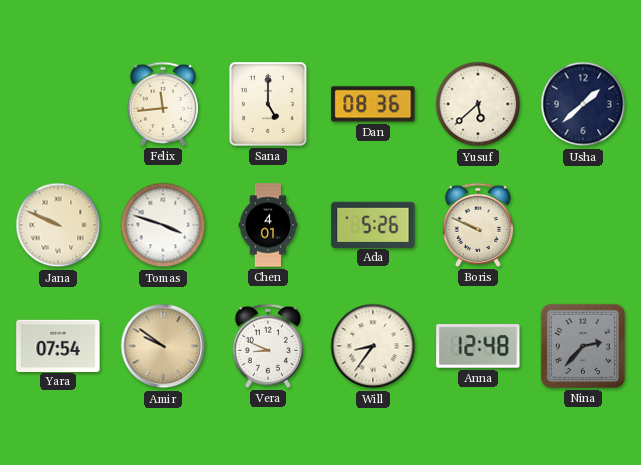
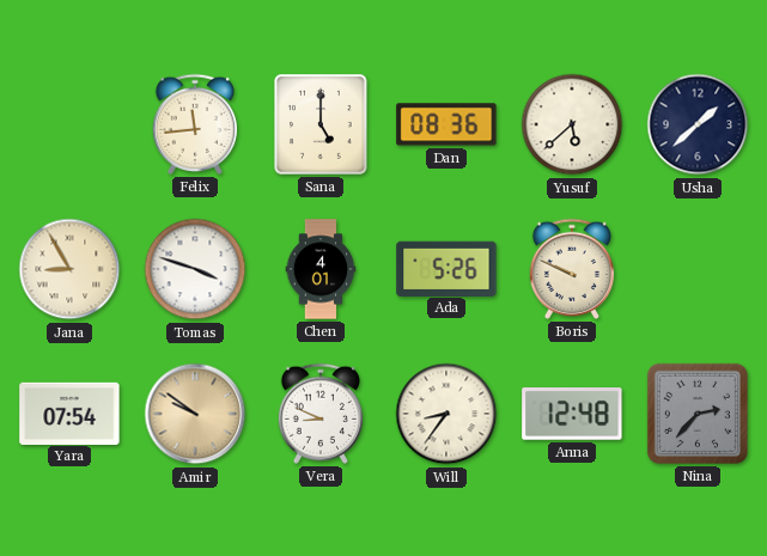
Jana: 9:49 -> 8:55 (69, 269)
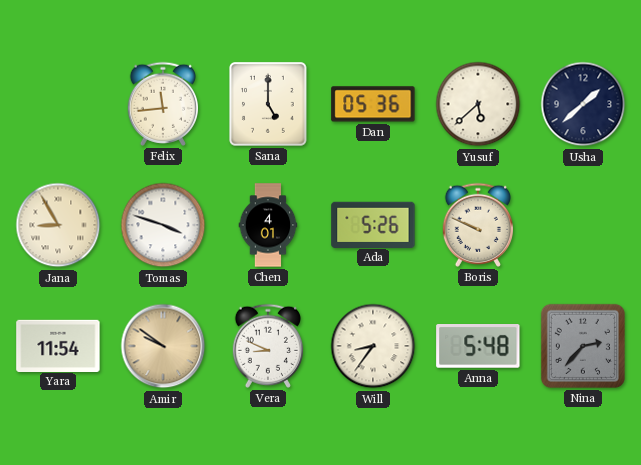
Dan: 08:36 -> 05:36 (373, 104)
Yara: 07:54 -> 11:54 (58, 345)
Anna: 12:48 -> 5:48 (478, 347)
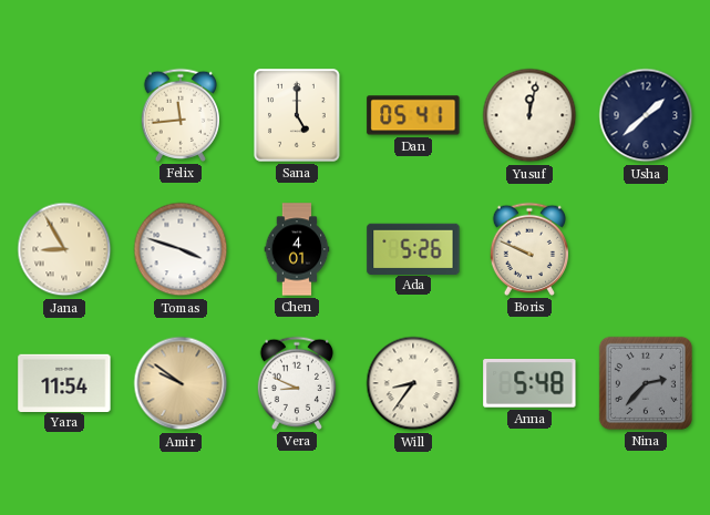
Dan: 05:36 -> 05:41 (413, 115)
Yusuf: 5:38 -> 12:02 (529, 115)
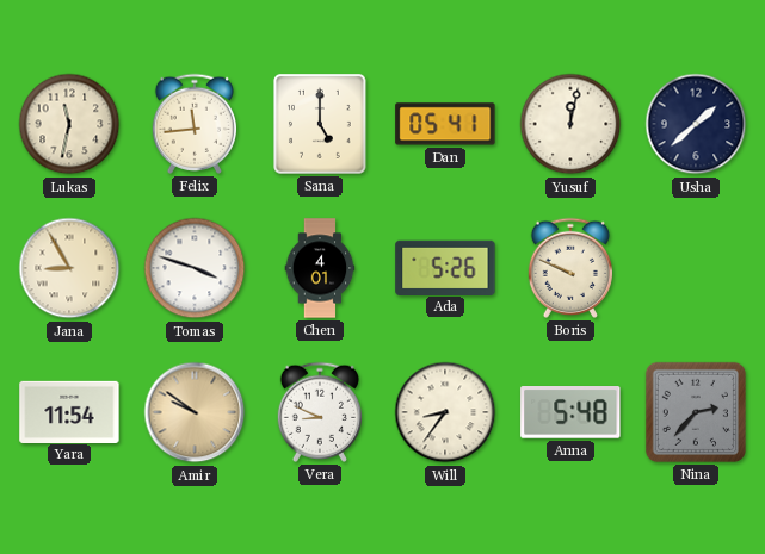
Lukas: none -> 11:32 (69, 124)
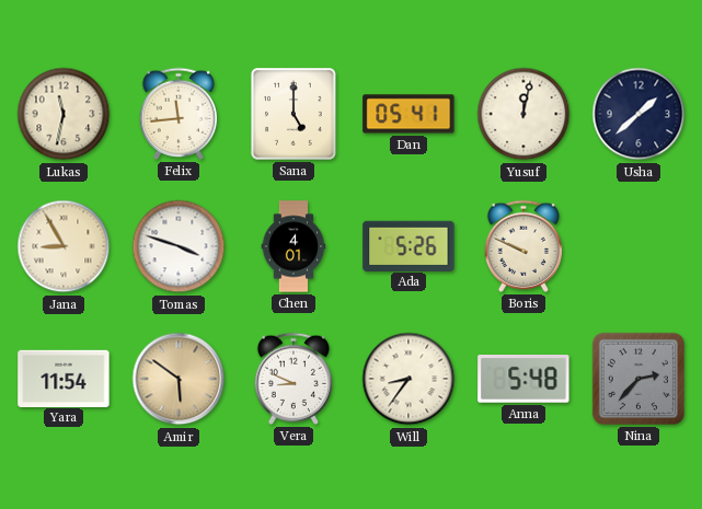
Amir: 9:51 -> 5:51 (179, 379)
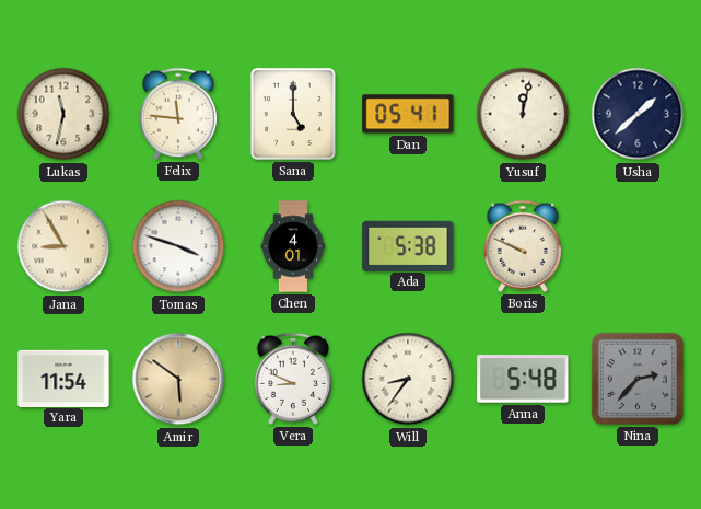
Felix: 11:44 -> 11:46 (177, 114)
Ada: 5:26 -> 5:38 (408, 245)
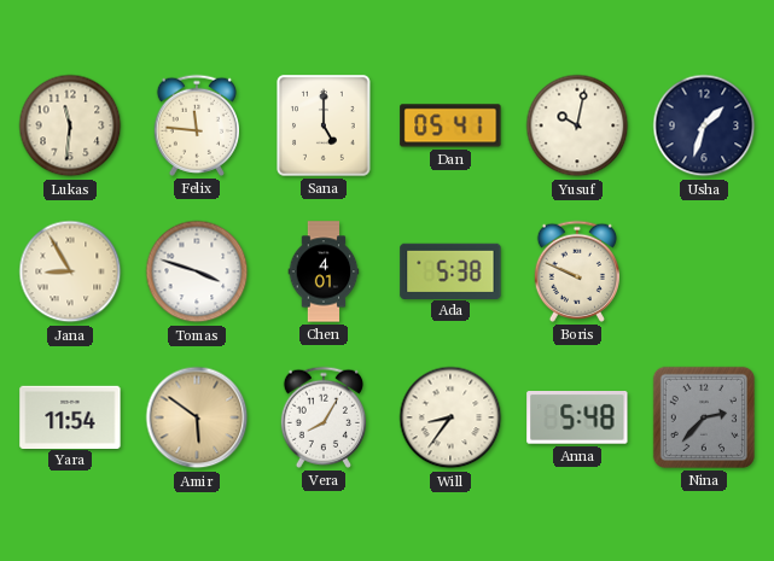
Lukas: 11:32 -> 11:31 (70, 125)
Yusuf: 12:02 -> 10:02 (577, 125)
Usha: 1:38 -> 1:33 (704, 125)
Vera: 8:49 -> 8:05 (322, 417)
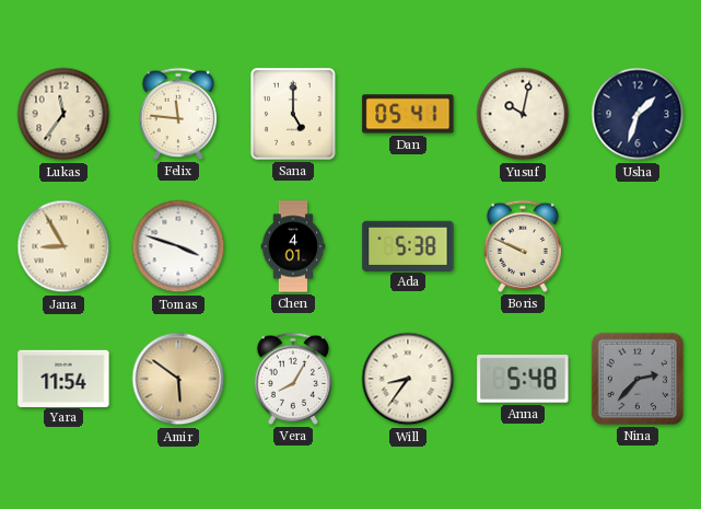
Lukas: 11:31 -> 11:36 (63, 114)
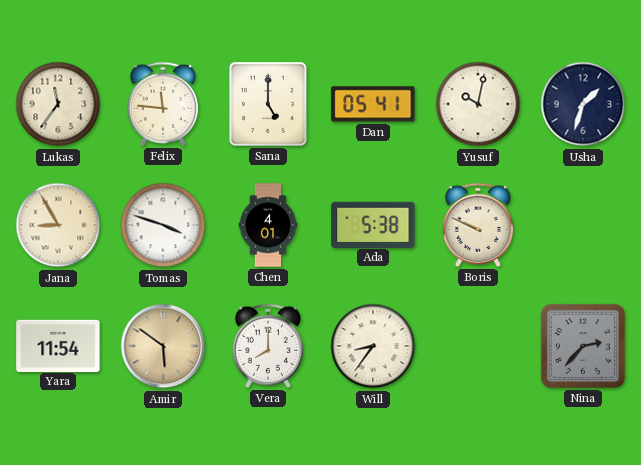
Vera: 8:05 -> 8:00 (267, 346)
Anna: 5:48 -> none (523, 380)
